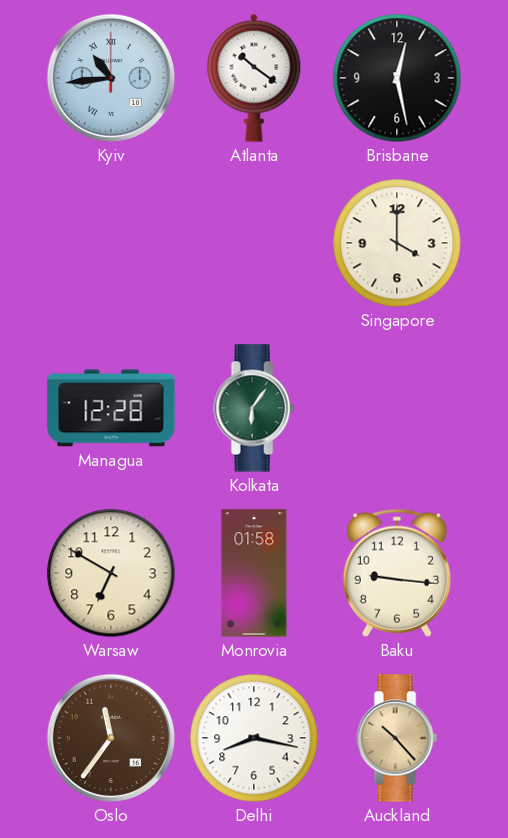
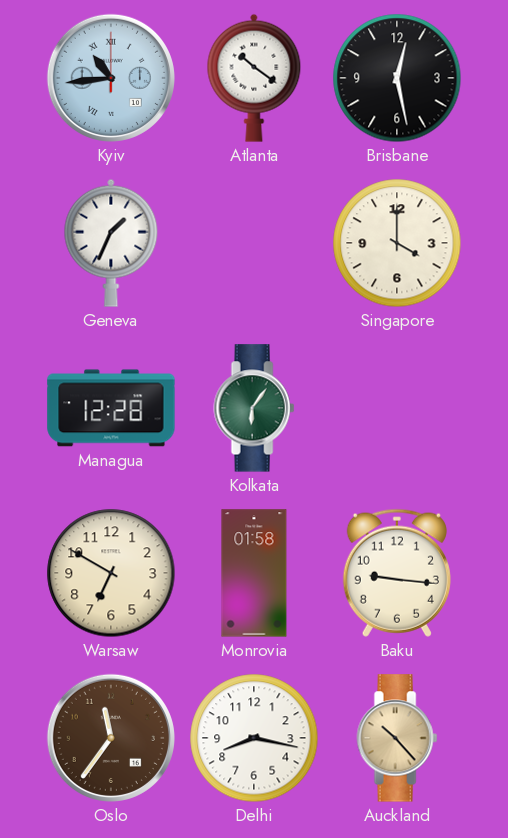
Geneva: none -> 1:34 (111, 243)
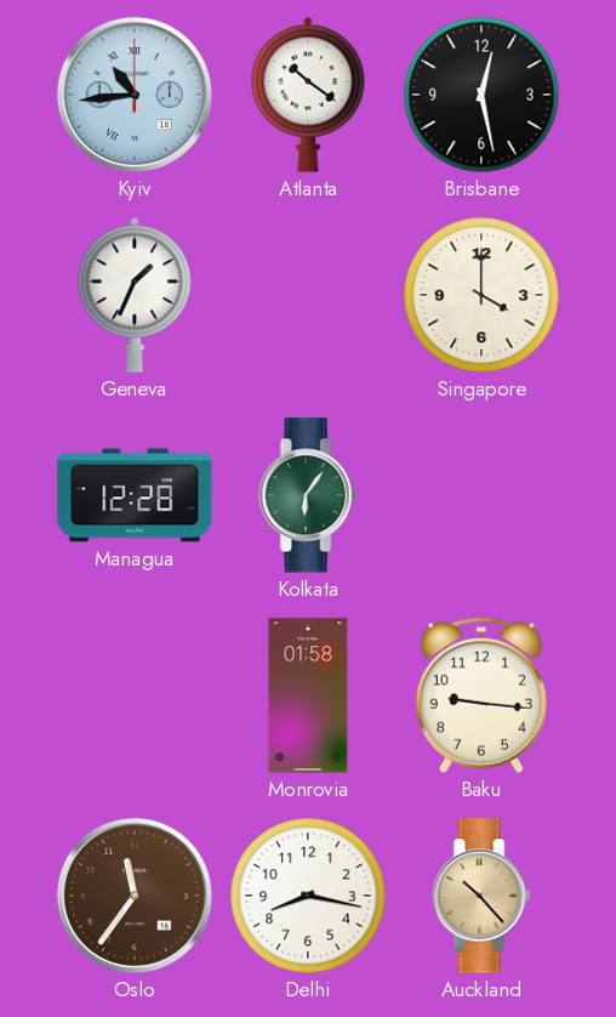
Warsaw: 6:50 -> none (111, 573)
